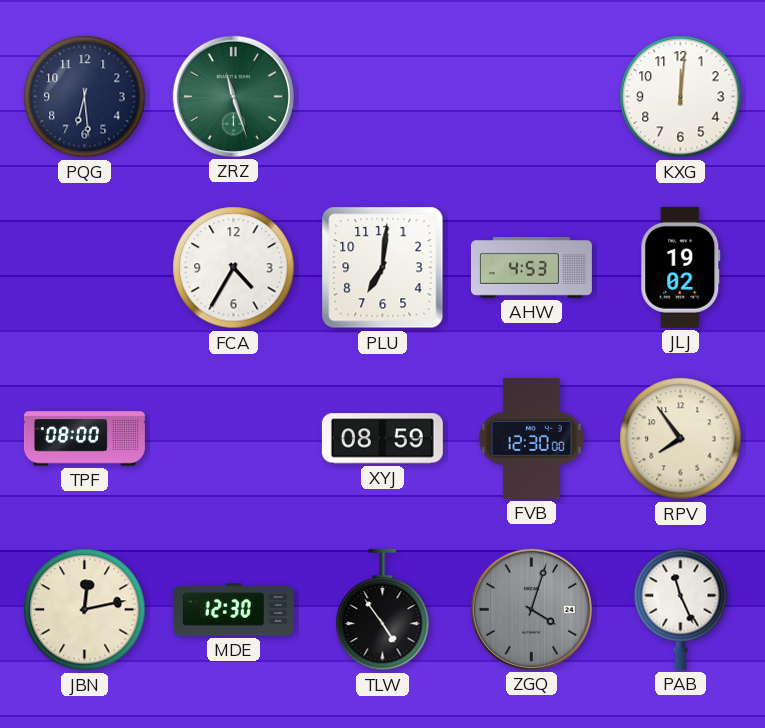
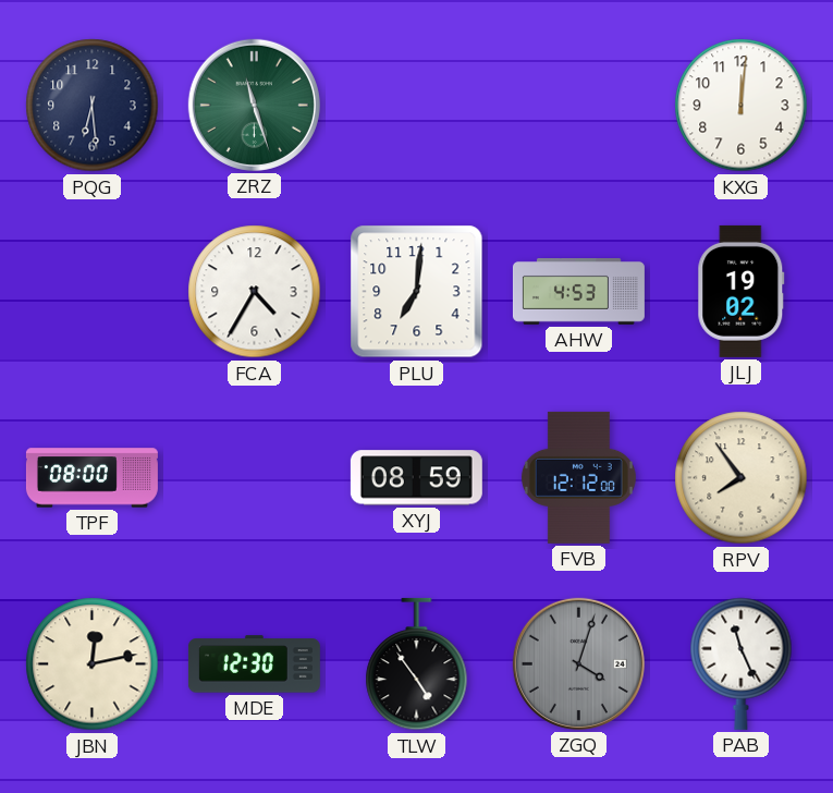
FVB: 12:30 -> 12:12 (578, 477)
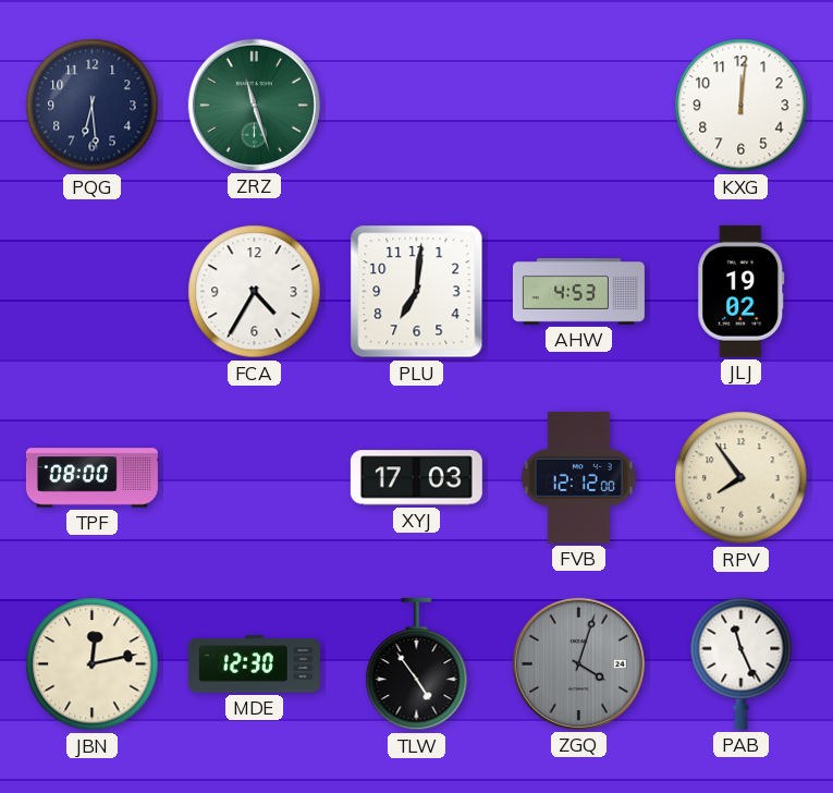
XYJ: 08:59 -> 17:03 (416, 478)
